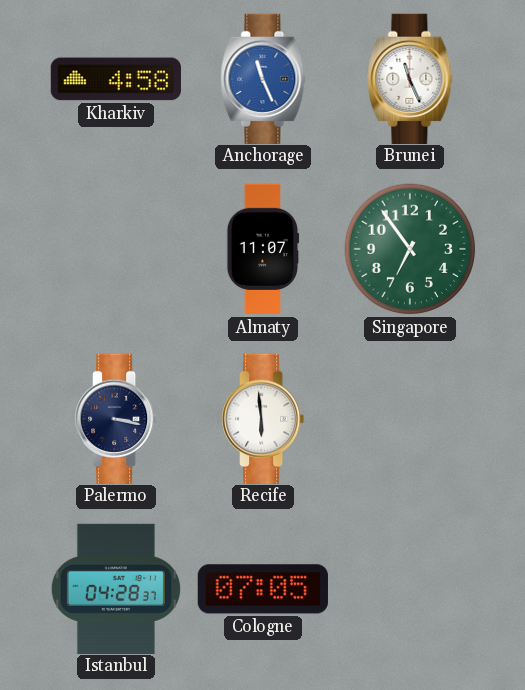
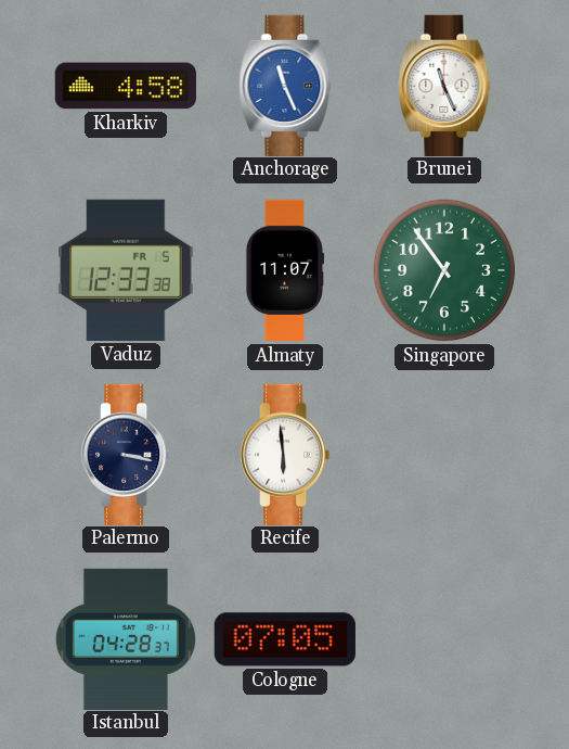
Vaduz: none -> 12:33 (126, 270)
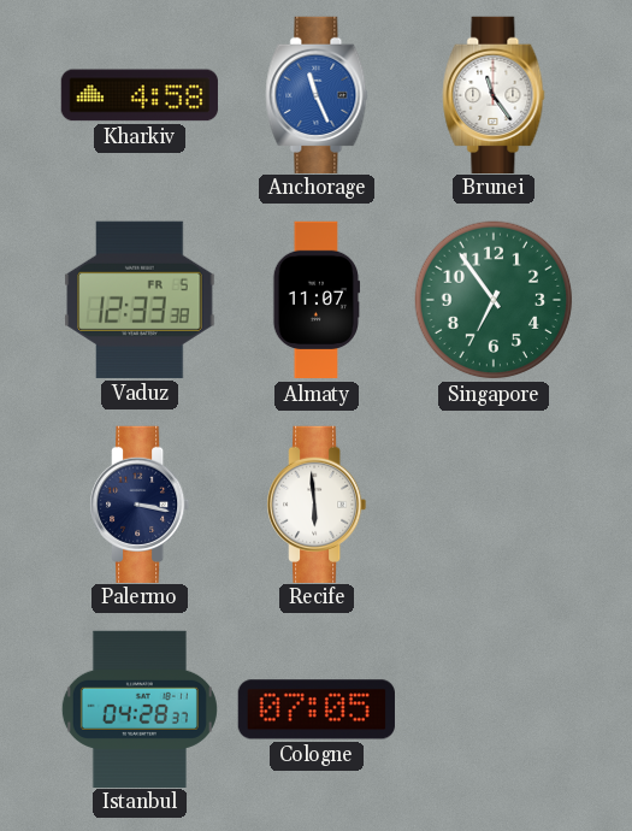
Brunei: 11:26 -> 11:24 (494, 94)
